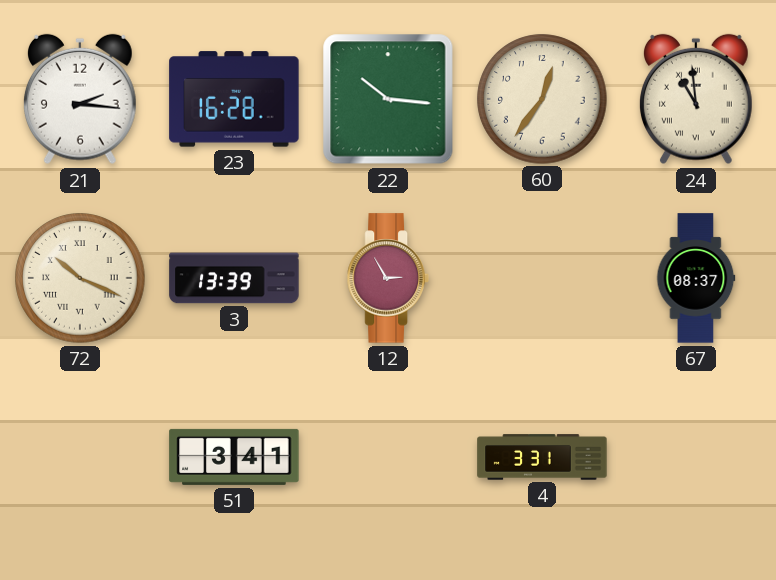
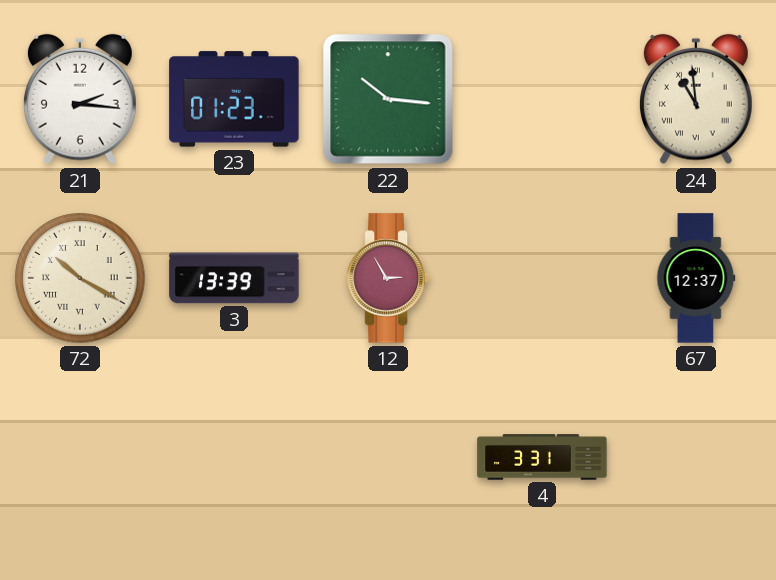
23: 16:28 -> 01:23 (234, 99)
60: 12:36 -> none (542, 99)
72: 10:19 -> 10:20 (80, 278)
67: 08:37 -> 12:37 (696, 278)
51: 3:41 -> none (234, 457)
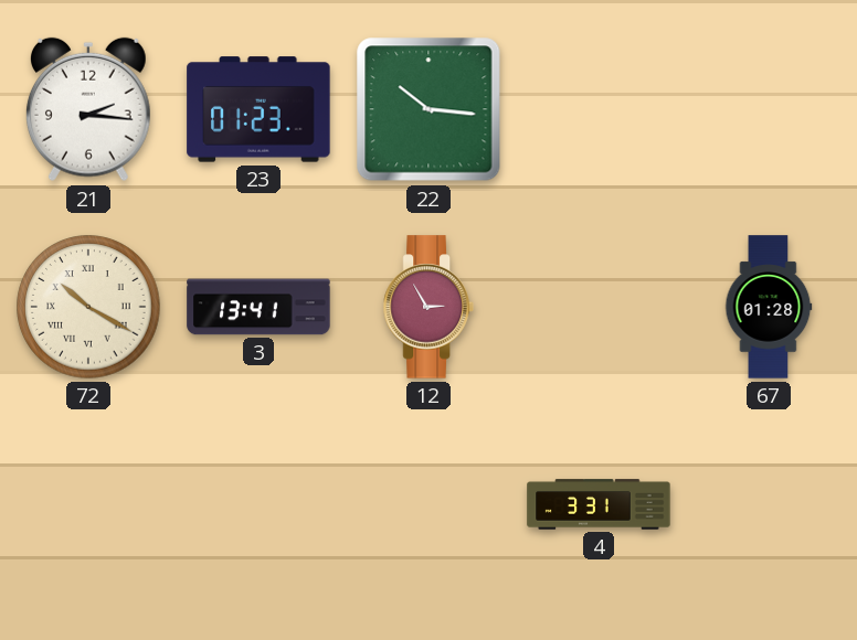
24: 10:59 -> none (696, 99)
3: 13:39 -> 13:41 (258, 307)
67: 12:37 -> 01:28 (769, 307)
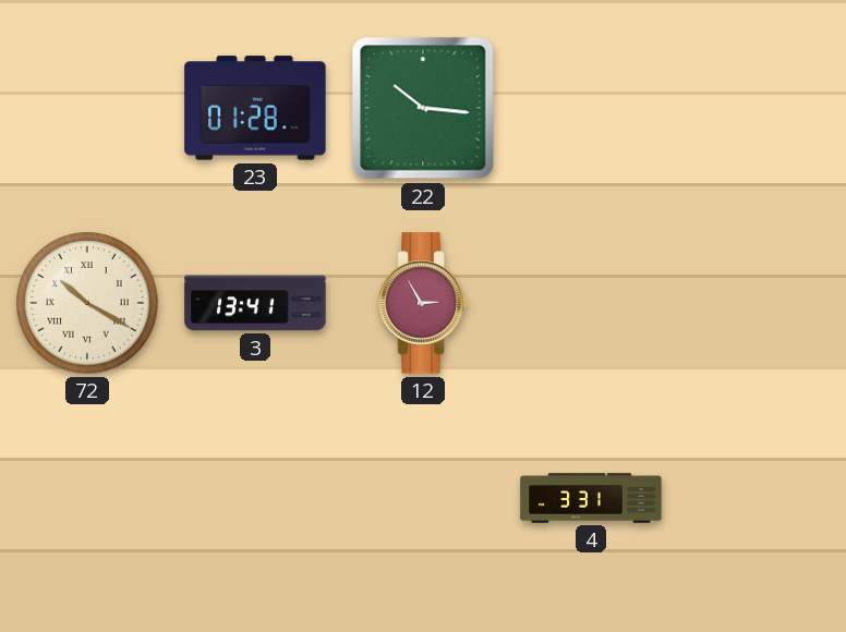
21: 2:16 -> none (88, 109)
23: 01:23 -> 01:28 (255, 108)
67: 01:28 -> none (769, 307)
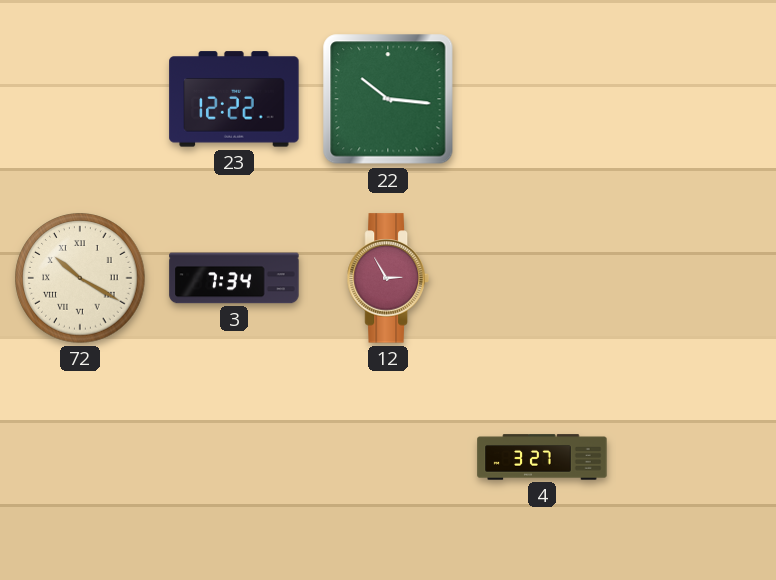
23: 01:28 -> 12:22 (234, 99)
3: 13:41 -> 7:34 (234, 278)
4: 3:31 -> 3:27 (542, 457)
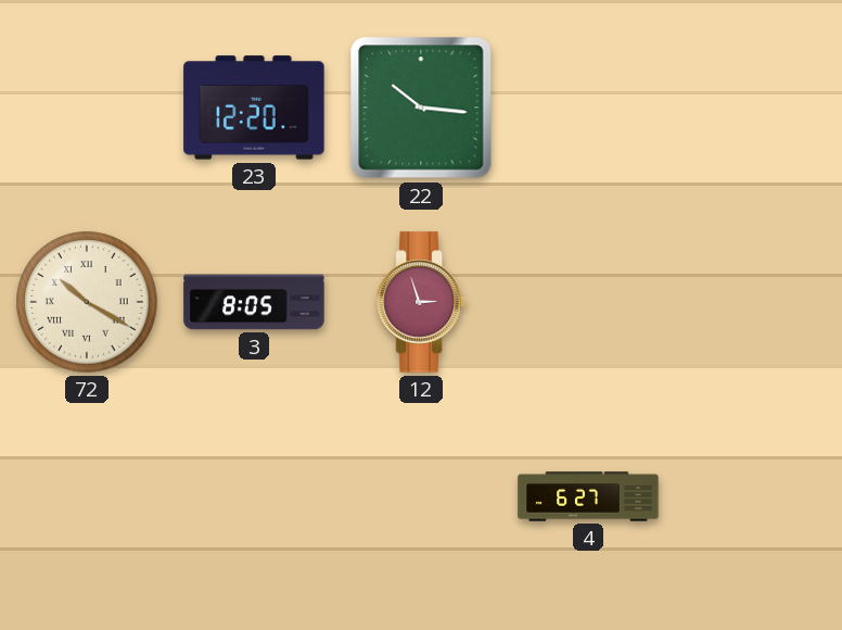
23: 12:22 -> 12:20 (254, 108)
3: 7:34 -> 8:05 (254, 302)
12: 2:55 -> 2:57 (421, 302)
4: 3:27 -> 6:27 (588, 496)
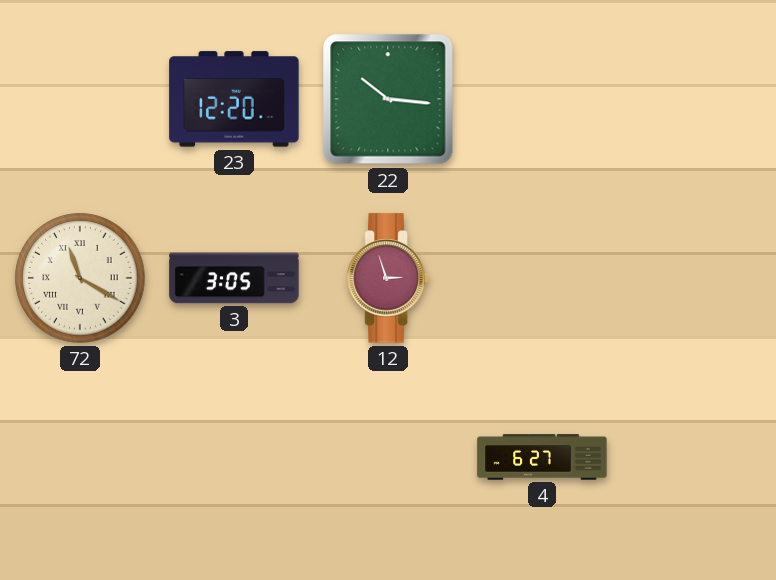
72: 10:20 -> 11:20 (80, 278)
3: 8:05 -> 3:05 (234, 278)
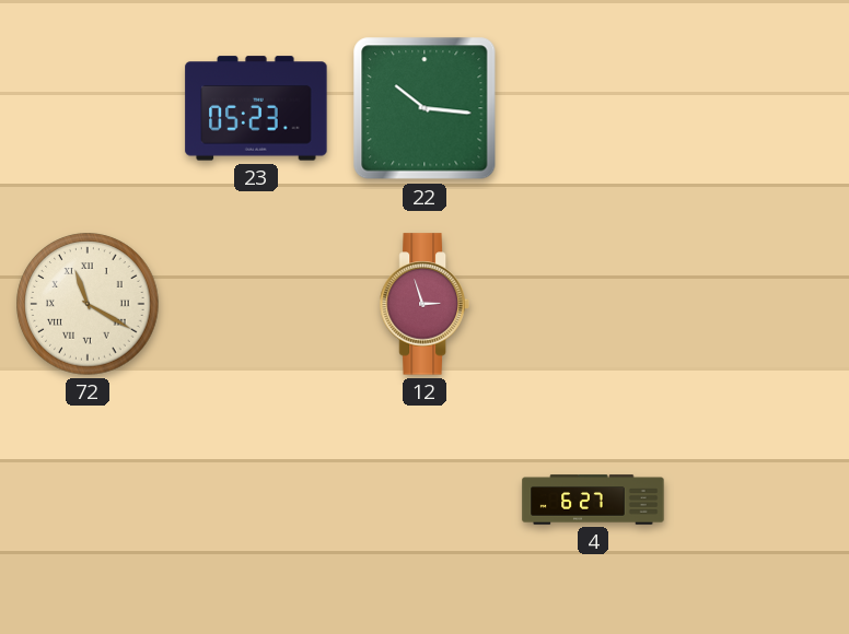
23: 12:20 -> 05:23 (256, 108)
3: 3:05 -> none (234, 278)
